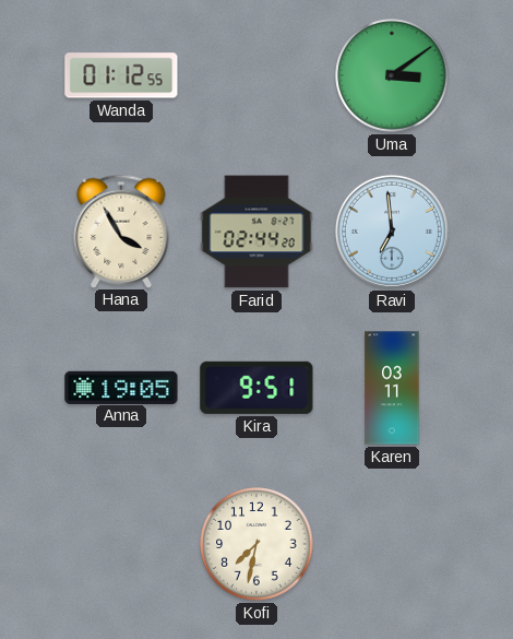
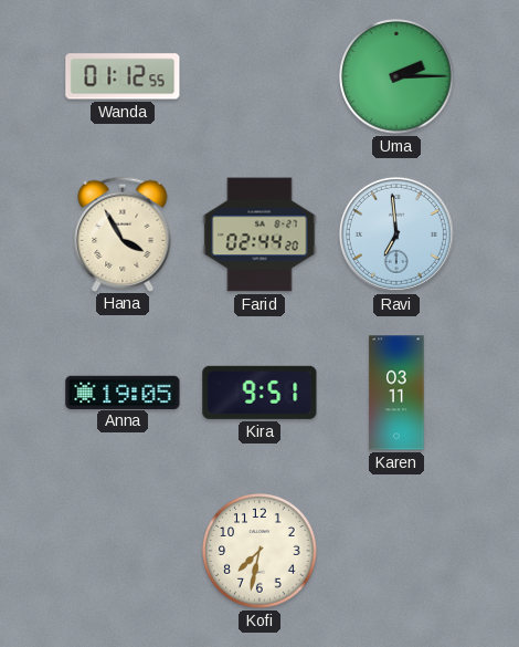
Uma: 3:09 -> 2:15 (396, 76)
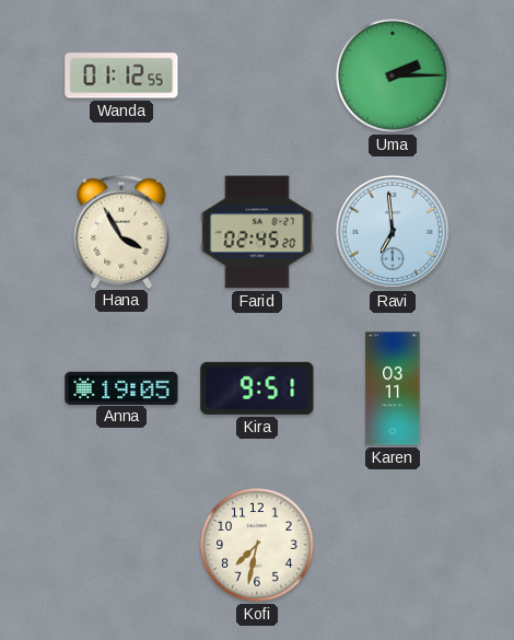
Farid: 02:44 -> 02:45 (257, 232)
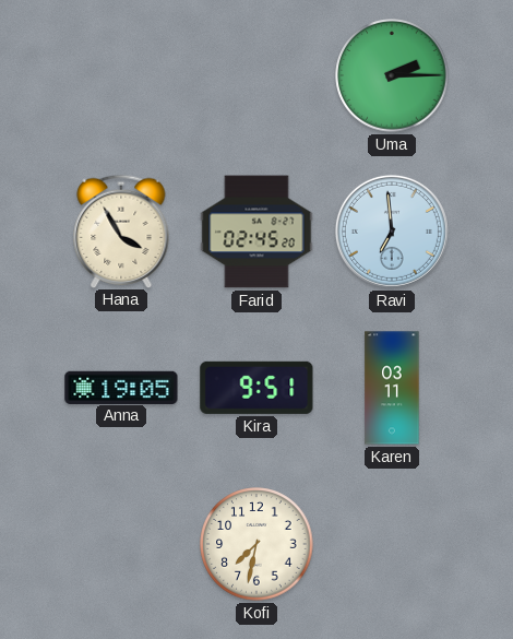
Wanda: 01:12 -> none (121, 75)
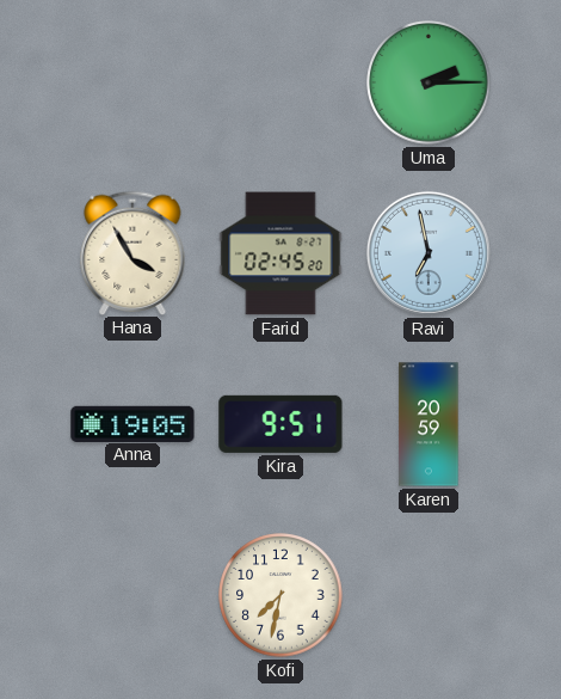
Ravi: 6:59 -> 6:58 (429, 253)
Karen: 03:11 -> 20:59 (429, 424)
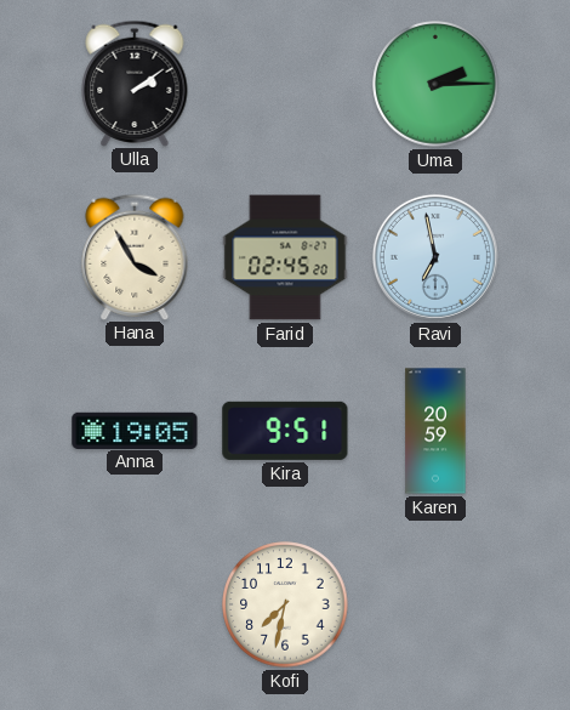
Ulla: none -> 2:09 (135, 83)
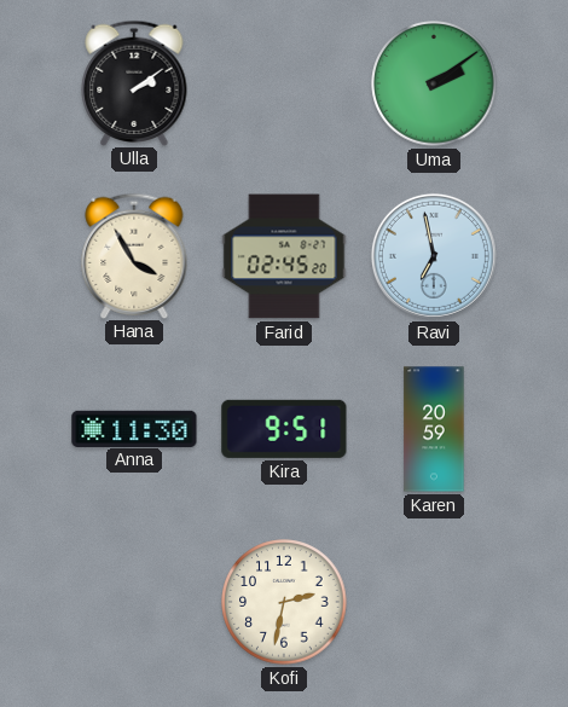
Uma: 2:15 -> 2:09 (434, 83)
Anna: 19:05 -> 11:30 (134, 428)
Kofi: 7:32 -> 2:32 (284, 602)
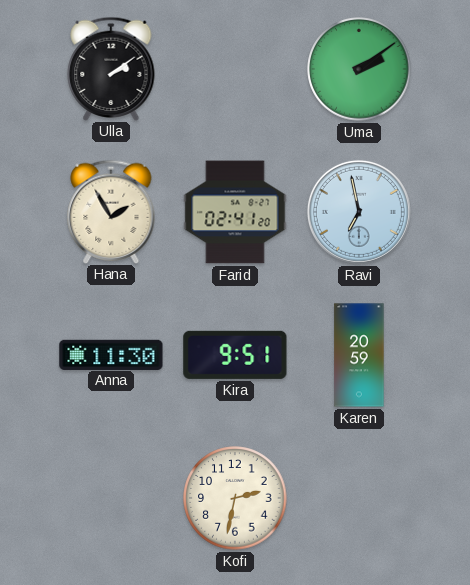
Hana: 3:55 -> 1:55 (111, 211)
Farid: 02:45 -> 02:41 (235, 212)
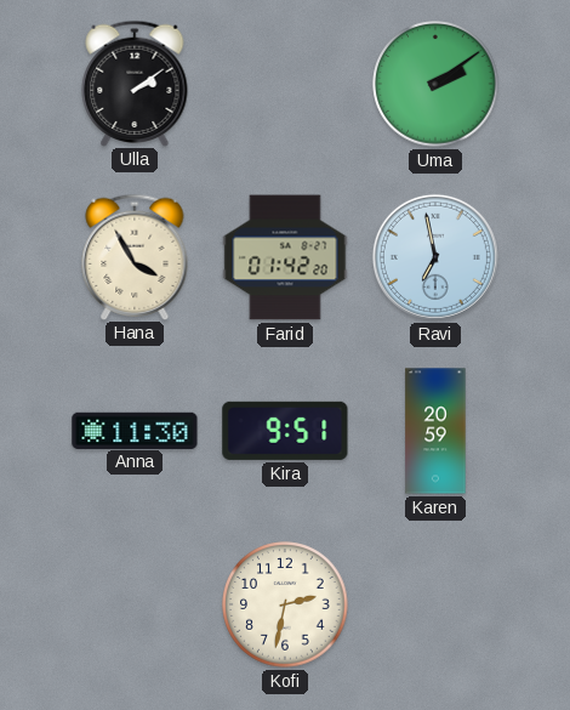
Hana: 1:55 -> 3:55 (135, 256)
Farid: 02:41 -> 01:42 (285, 257)
